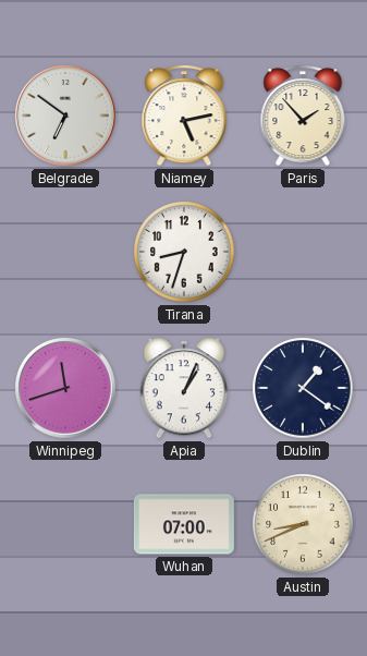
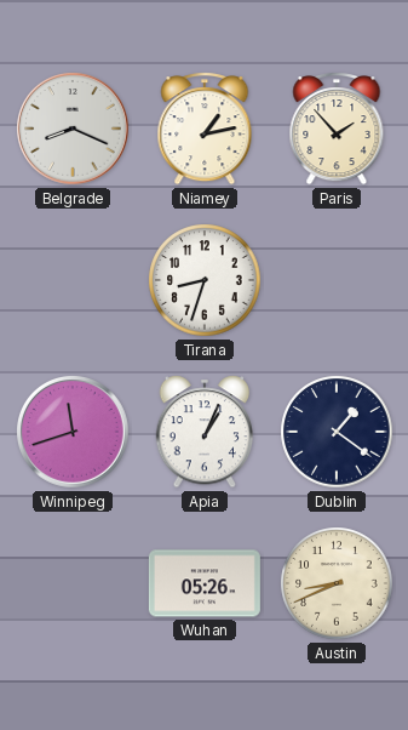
Belgrade: 6:51 -> 8:19 (74, 130)
Niamey: 5:13 -> 1:13 (205, 129)
Wuhan: 07:00 -> 05:26 (205, 583)
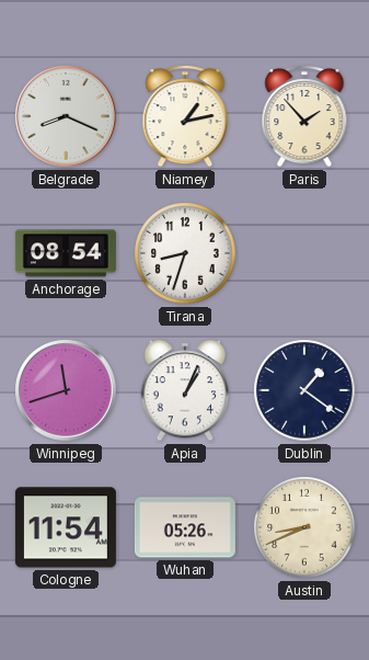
Anchorage: none -> 08:54 (66, 253)
Cologne: none -> 11:54 (66, 527)
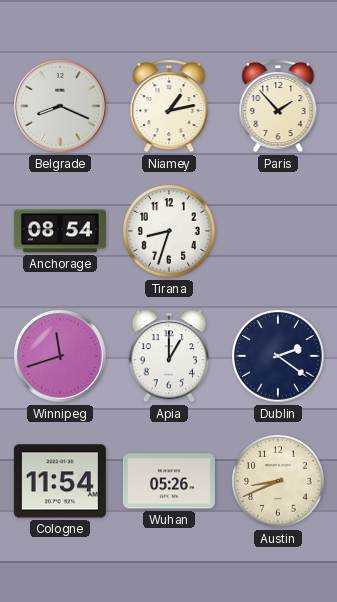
Apia: 1:04 -> 1:00 (169, 356)
Dublin: 1:21 -> 2:21 (278, 356)
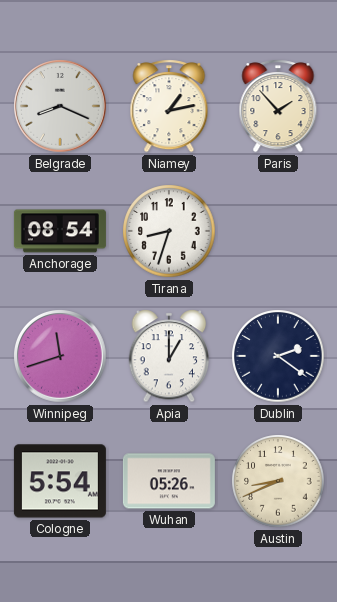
Cologne: 11:54 -> 5:54 (60, 481)
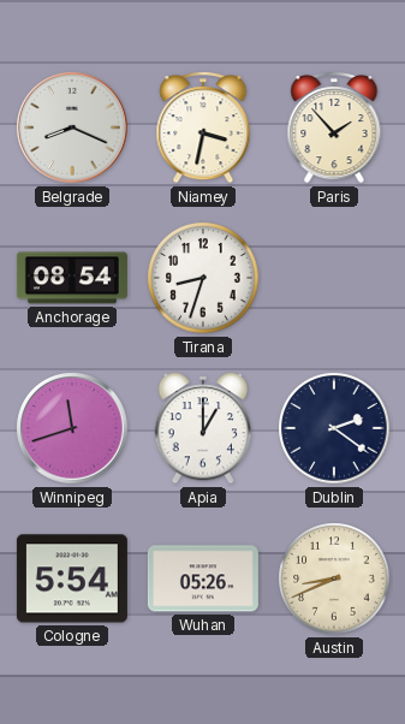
Niamey: 1:13 -> 3:32 (203, 127)
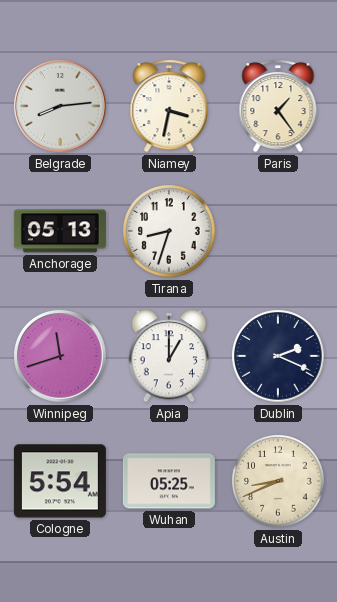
Belgrade: 8:19 -> 8:14 (61, 107)
Paris: 1:53 -> 1:24 (278, 106)
Anchorage: 08:54 -> 05:13 (60, 231)
Dublin: 2:21 -> 2:19 (278, 356)
Wuhan: 05:26 -> 05:25 (169, 481)
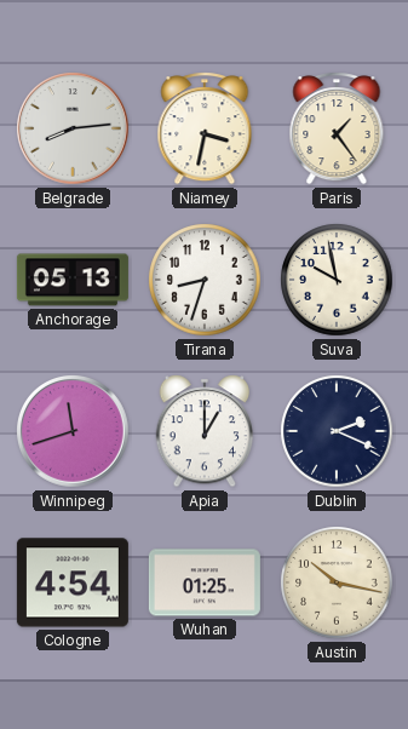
Suva: none -> 9:58 (337, 280)
Cologne: 5:54 -> 4:54 (73, 582)
Wuhan: 05:25 -> 01:25 (205, 582)
Austin: 8:41 -> 10:17 (337, 582)
